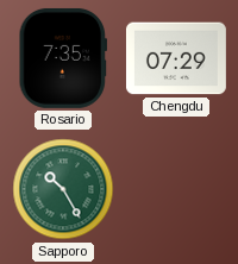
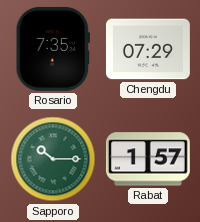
Sapporo: 10:25 -> 10:15 (53, 159)
Rabat: none -> 1:57 (148, 159)
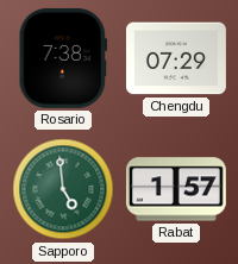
Rosario: 7:35 -> 7:38 (62, 58)
Sapporo: 10:15 -> 4:59 (63, 189)
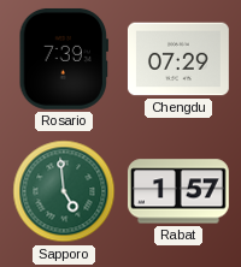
Rosario: 7:38 -> 7:39 (63, 59)
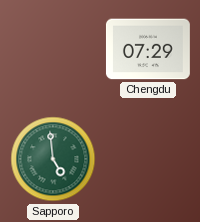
Rosario: 7:39 -> none (63, 59)
Rabat: 1:57 -> none (178, 191)
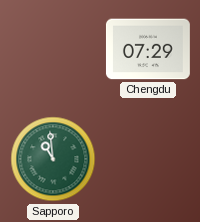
Sapporo: 4:59 -> 10:59 (53, 159)
